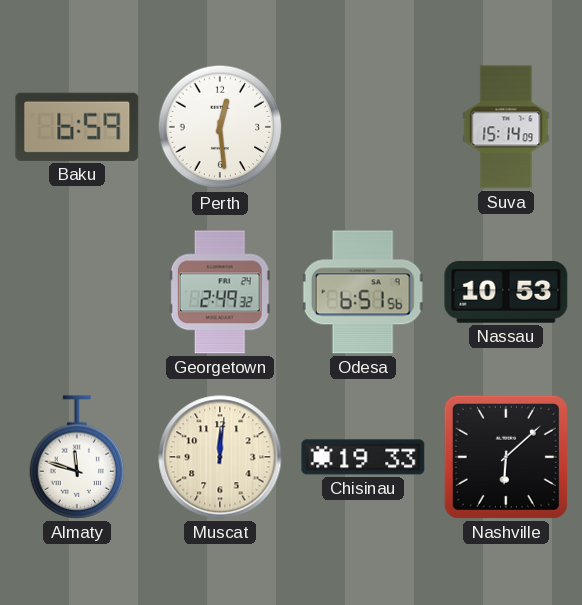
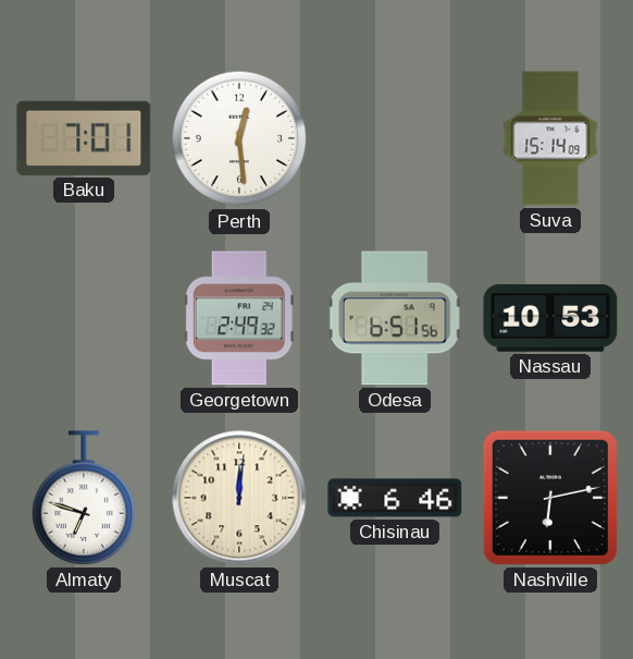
Baku: 6:59 -> 7:01 (84, 138)
Almaty: 11:48 -> 6:48 (84, 498)
Chisinau: 19:33 -> 6:46 (395, 498)
Nashville: 6:08 -> 6:13 (550, 498)
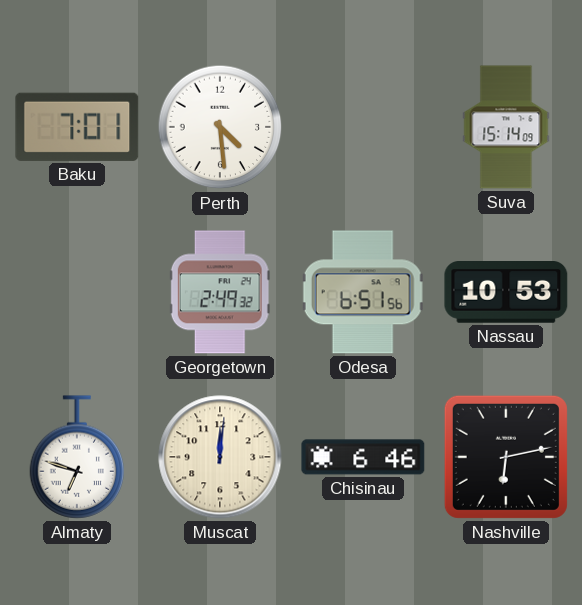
Perth: 12:29 -> 4:29 (220, 127)
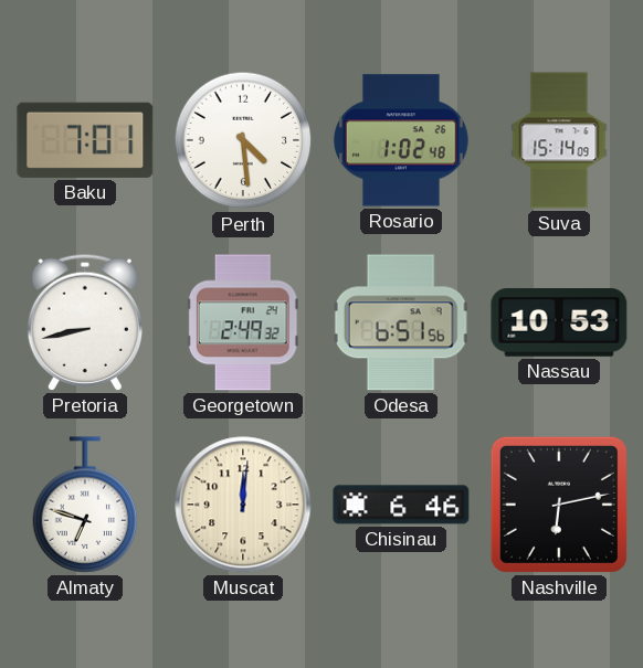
Rosario: none -> 1:02 (401, 140)
Pretoria: none -> 8:43 (84, 322)
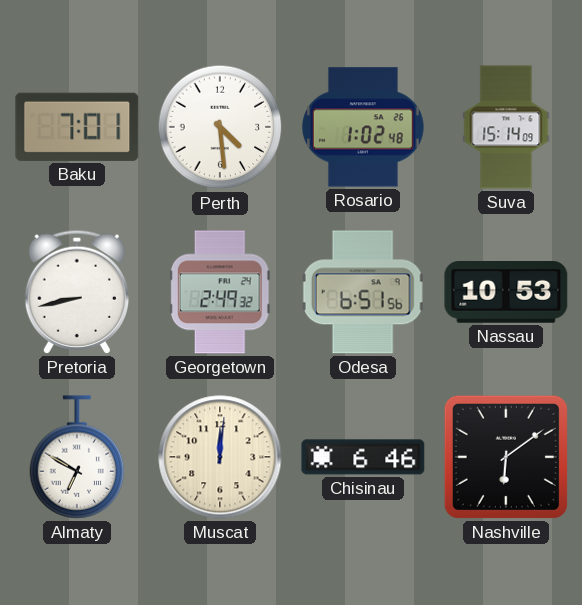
Almaty: 6:48 -> 6:50 (77, 457)
Nashville: 6:13 -> 6:09 (506, 457)
